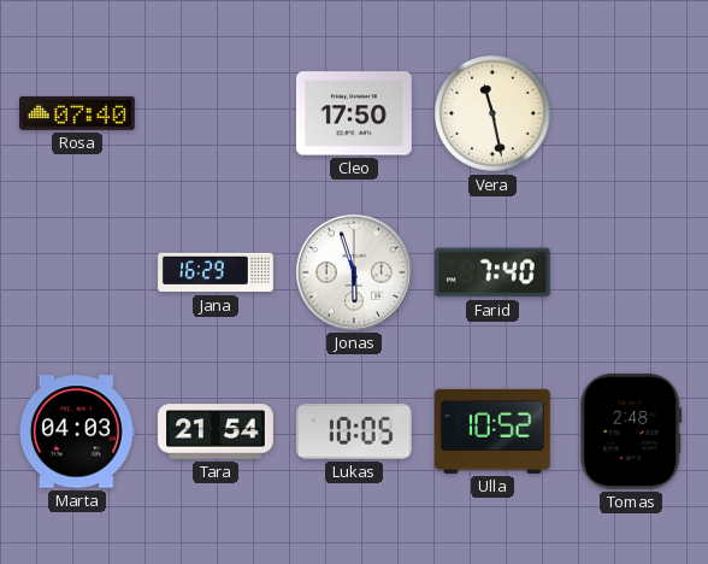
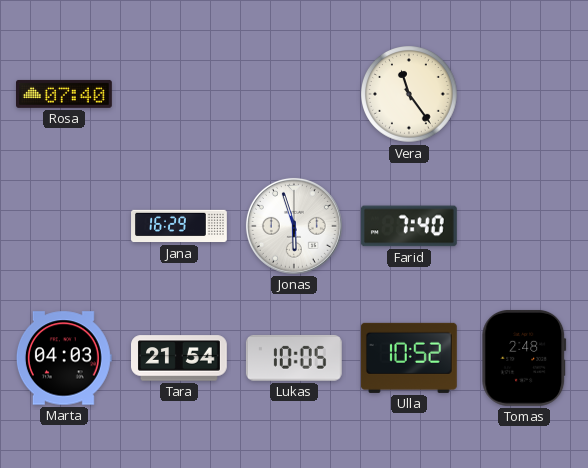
Cleo: 17:50 -> none (354, 113)
Vera: 11:28 -> 11:24 (410, 95)
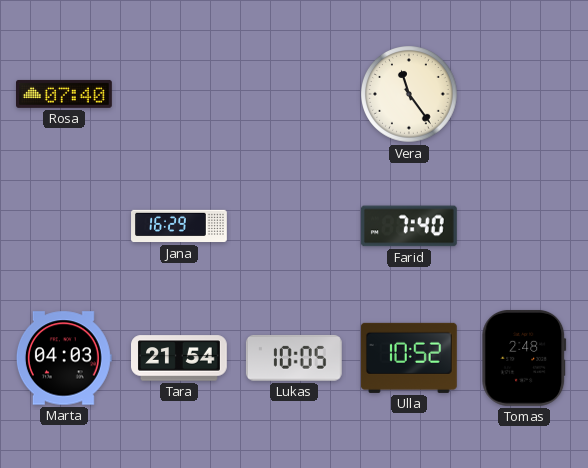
Jonas: 5:57 -> none (294, 226)
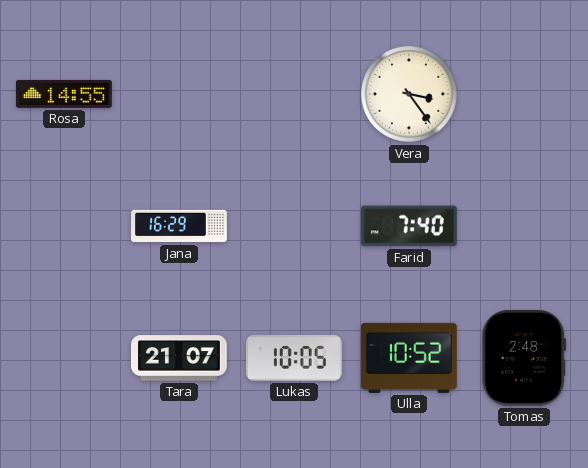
Rosa: 07:40 -> 14:55 (65, 94)
Vera: 11:24 -> 3:24 (410, 95)
Marta: 04:03 -> none (64, 358)
Tara: 21:54 -> 21:07 (180, 358)
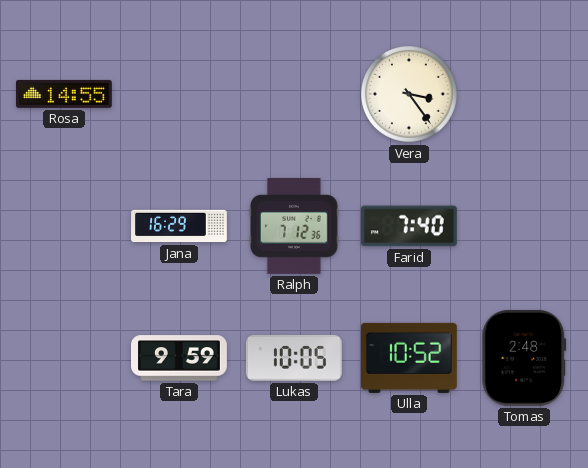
Ralph: none -> 7:12 (294, 227)
Tara: 21:07 -> 9:59 (180, 358)
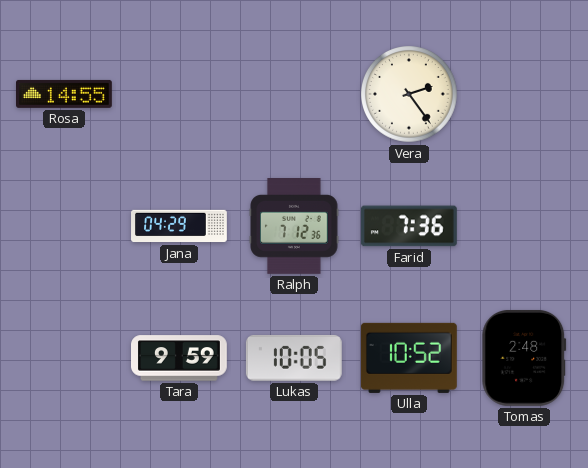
Vera: 3:24 -> 2:24 (410, 95)
Jana: 16:29 -> 04:29 (179, 226)
Farid: 7:40 -> 7:36 (409, 226)
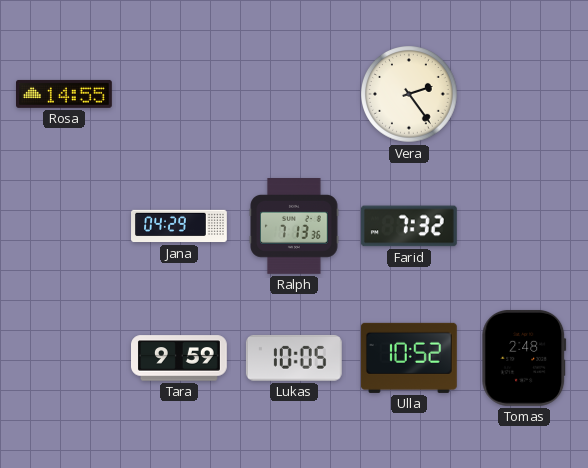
Ralph: 7:12 -> 7:13 (294, 227)
Farid: 7:36 -> 7:32 (409, 226)
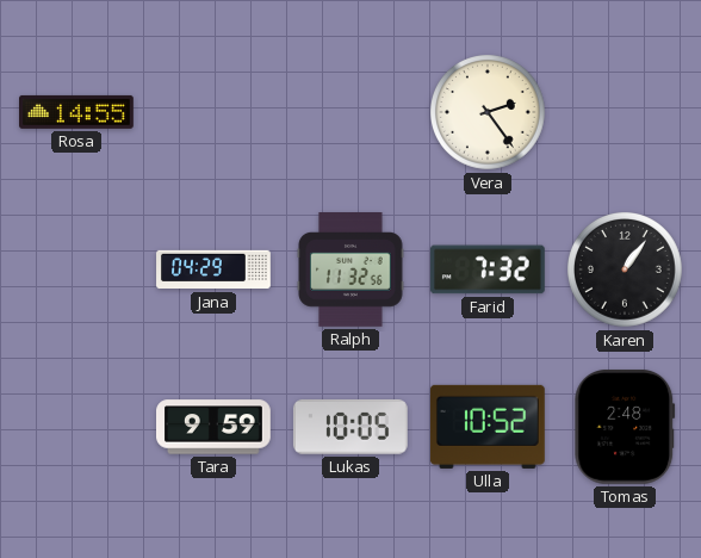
Ralph: 7:13 -> 11:32 (350, 271)
Karen: none -> 1:06 (626, 271)
